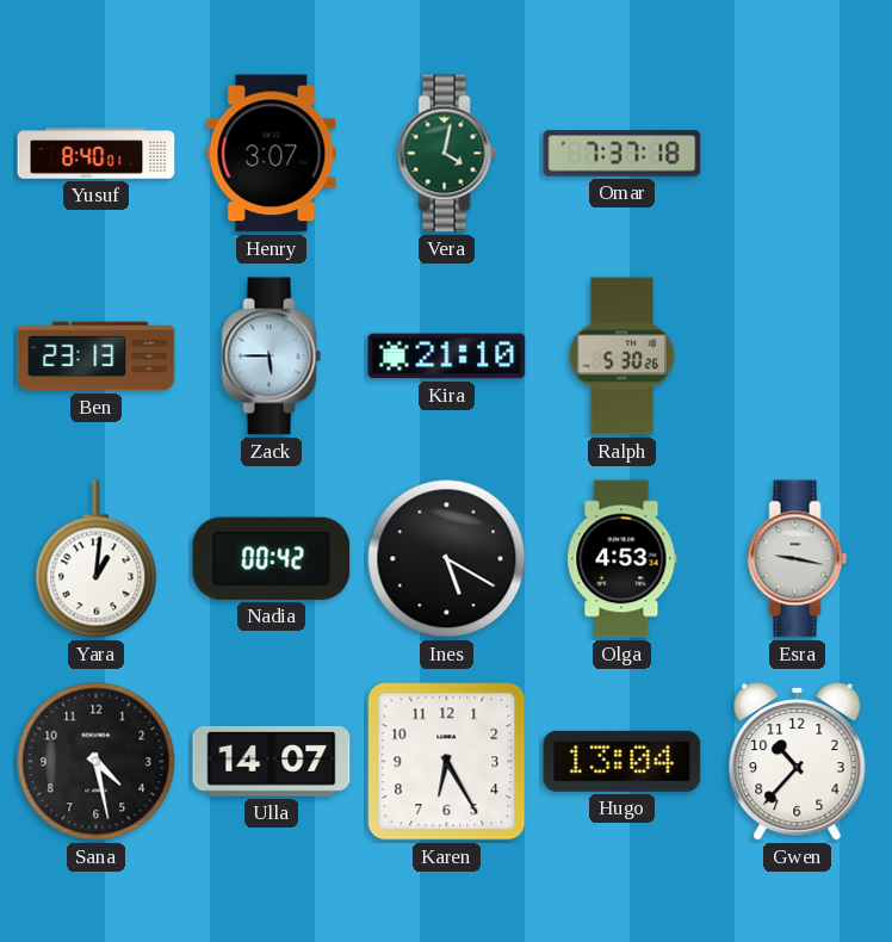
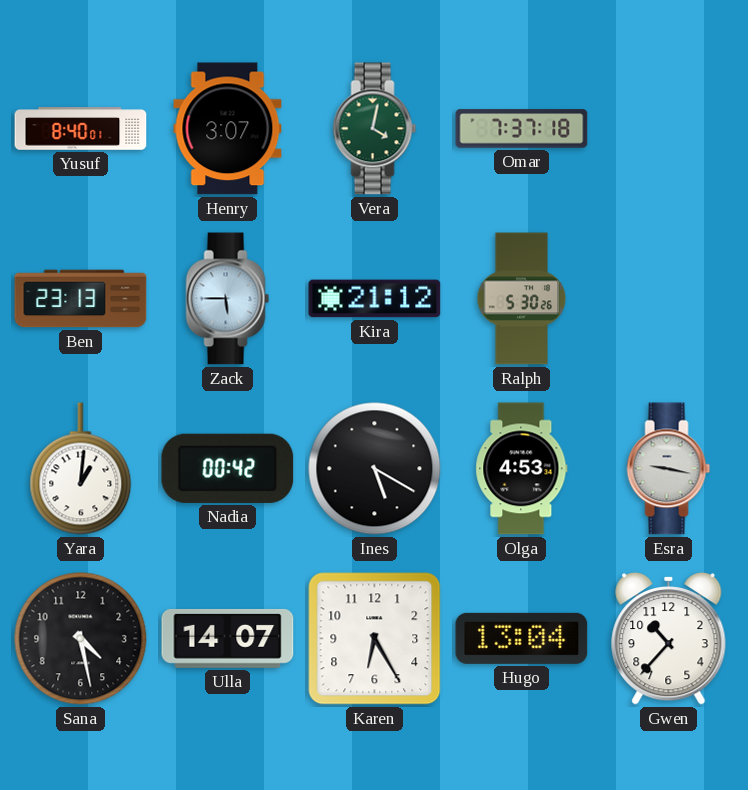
Kira: 21:10 -> 21:12 (375, 299)
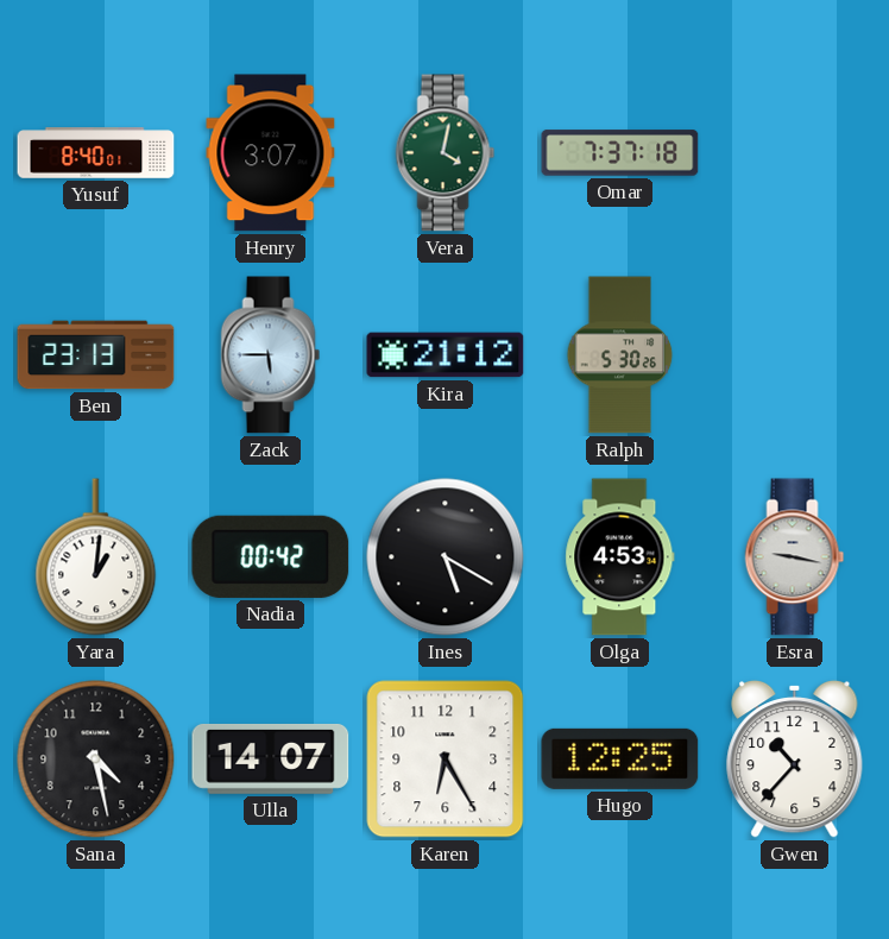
Hugo: 13:04 -> 12:25 (620, 758)
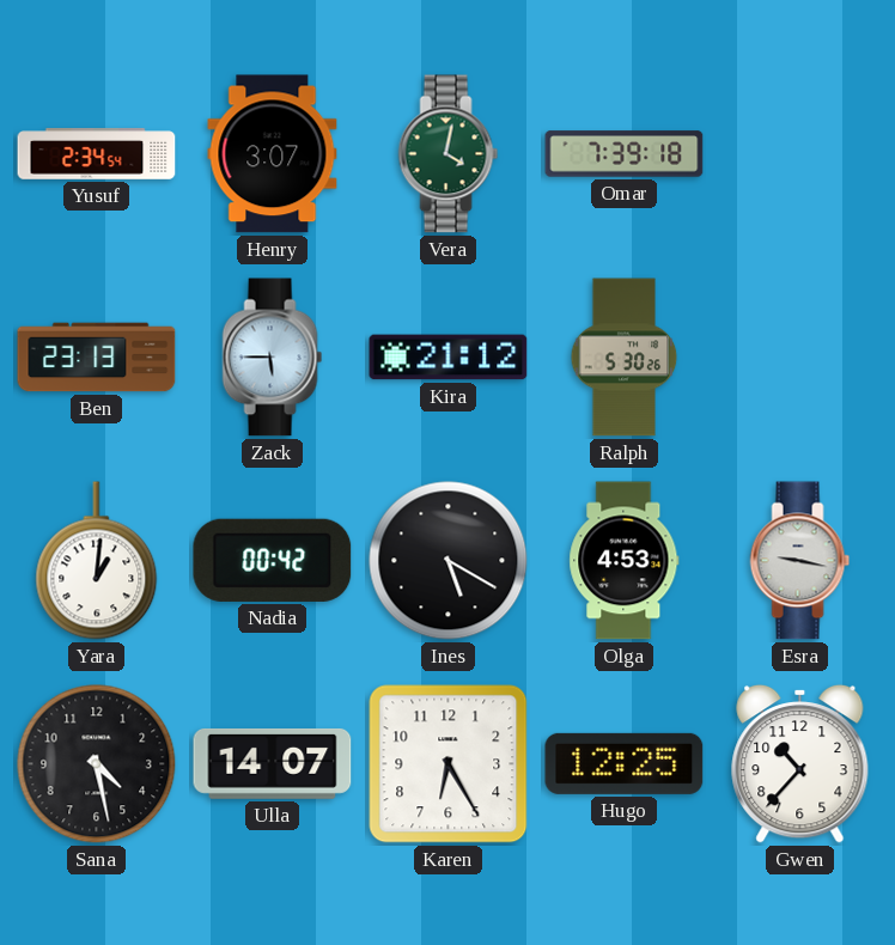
Yusuf: 8:40 -> 2:34 (97, 154)
Omar: 7:37 -> 7:39 (625, 154)
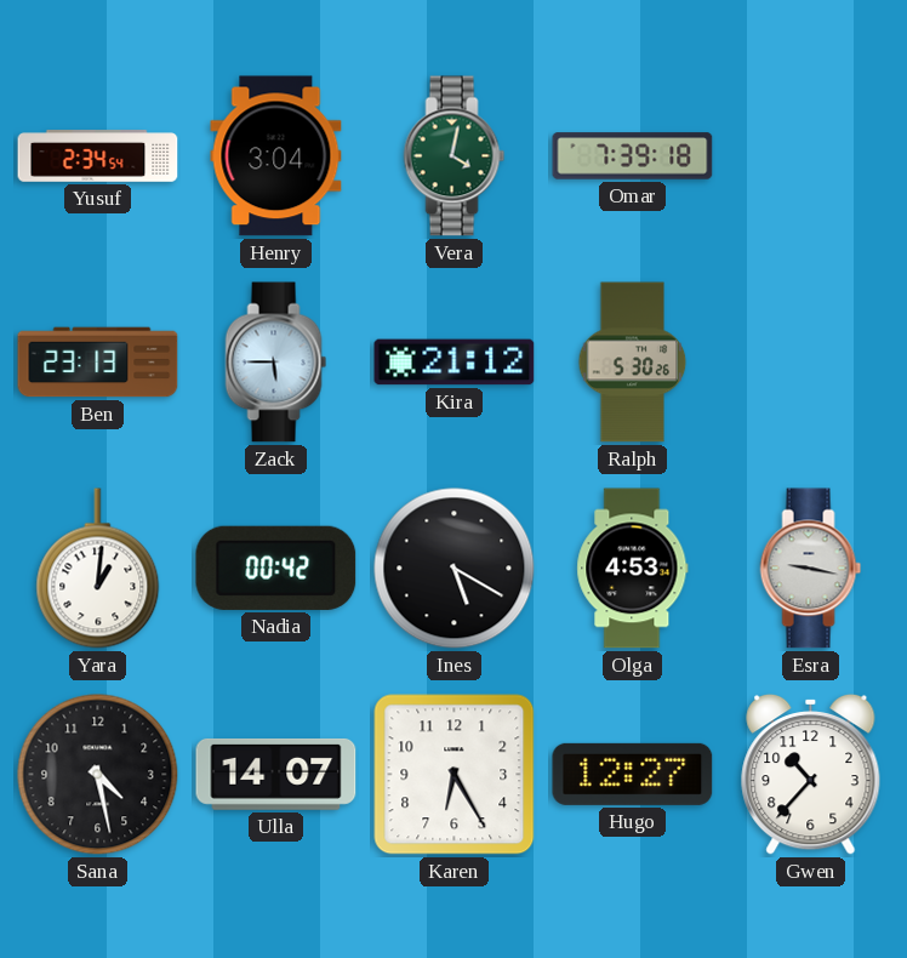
Henry: 3:07 -> 3:04 (276, 156)
Hugo: 12:25 -> 12:27 (633, 774)
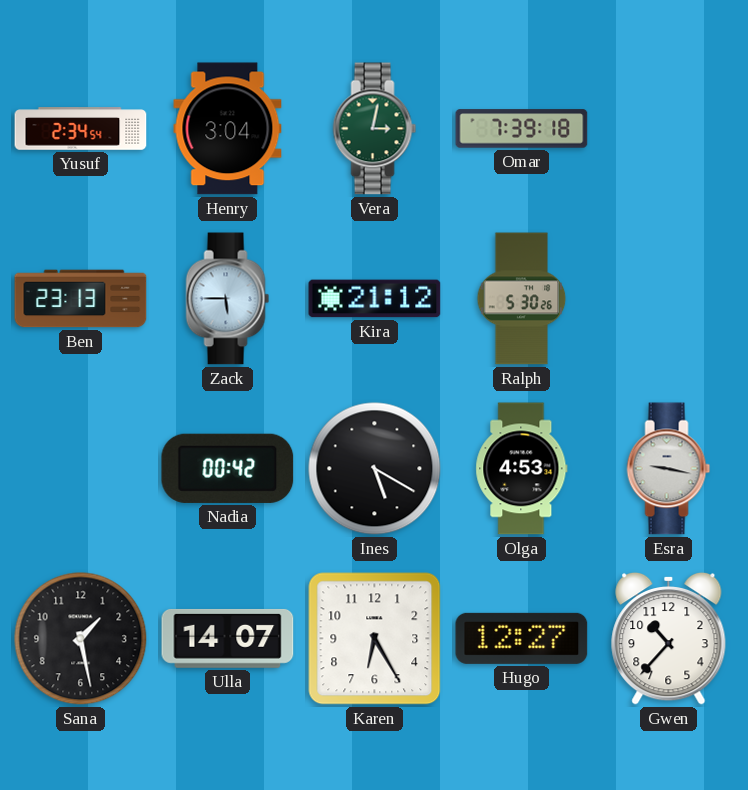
Vera: 4:02 -> 3:02 (375, 129)
Yara: 1:01 -> none (98, 569)
Sana: 4:28 -> 1:28 (81, 639)
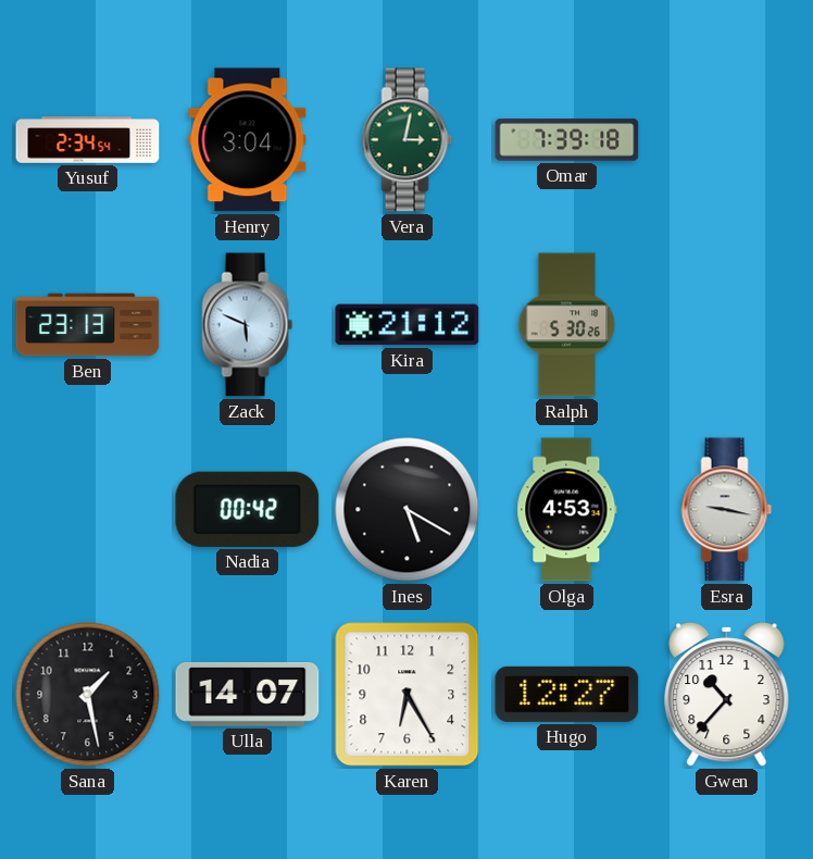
Zack: 5:45 -> 5:49 (248, 325)
